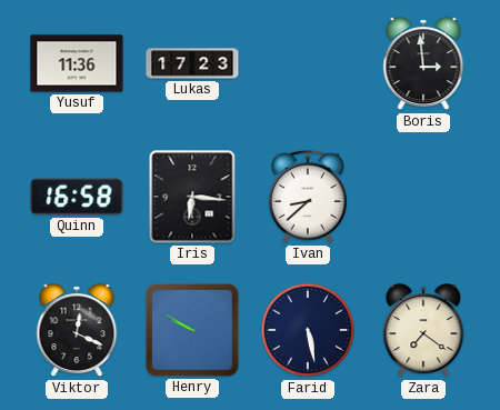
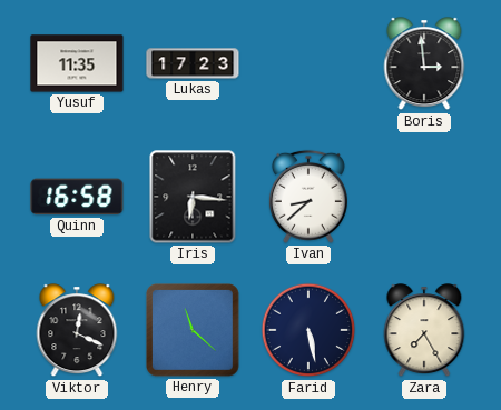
Yusuf: 11:36 -> 11:35 (77, 63)
Henry: 9:50 -> 11:22 (194, 331)
Zara: 7:21 -> 7:25 (424, 331)
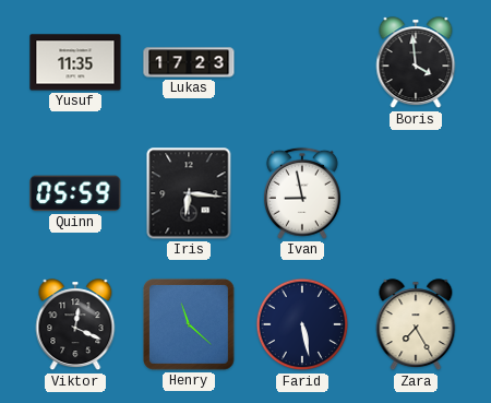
Boris: 2:59 -> 3:59 (416, 63)
Quinn: 16:58 -> 05:59 (75, 193)
Ivan: 8:38 -> 8:58 (302, 193)
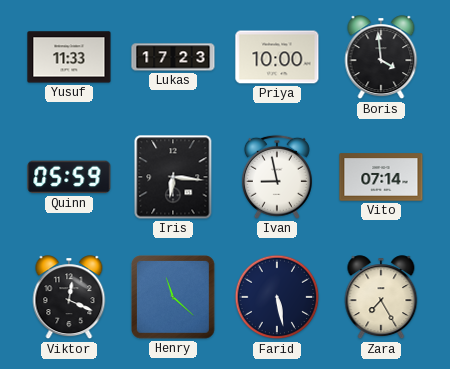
Yusuf: 11:35 -> 11:33 (69, 57)
Priya: none -> 10:00 (277, 57)
Vito: none -> 07:14 (381, 177)
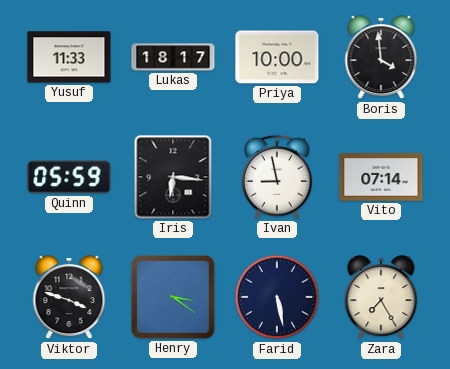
Lukas: 17:23 -> 18:17 (173, 57)
Viktor: 12:19 -> 3:48 (69, 298)
Henry: 11:22 -> 3:21 (174, 298)
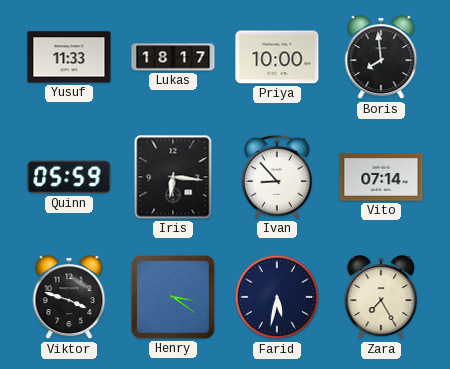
Boris: 3:59 -> 7:59 (381, 58)
Ivan: 8:58 -> 8:53 (277, 177)
Farid: 5:28 -> 5:32 (277, 297)
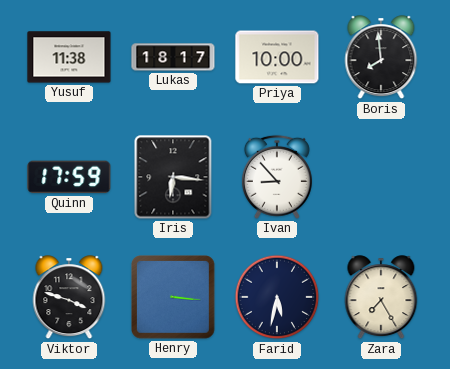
Yusuf: 11:33 -> 11:38 (69, 57)
Quinn: 05:59 -> 17:59 (69, 177)
Vito: 07:14 -> none (381, 177)
Henry: 3:21 -> 3:16 (174, 298)
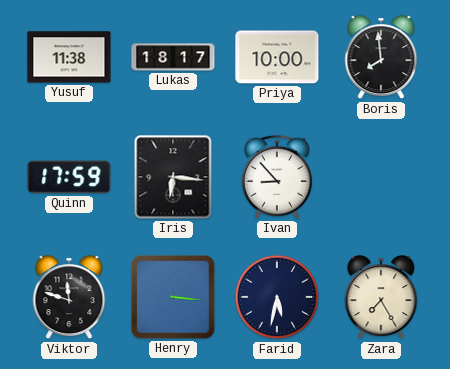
Viktor: 3:48 -> 11:48 (69, 298)
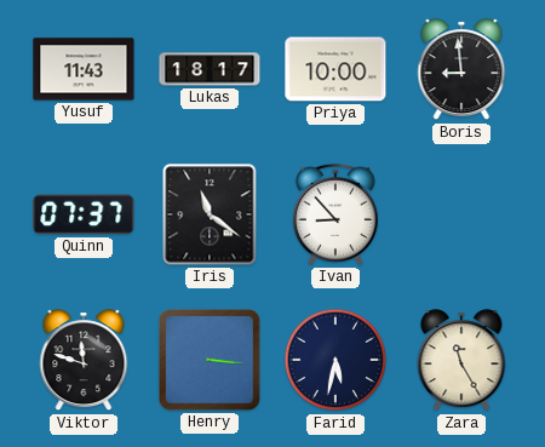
Yusuf: 11:38 -> 11:43 (84, 69)
Boris: 7:59 -> 8:59 (461, 70)
Quinn: 17:59 -> 07:37 (84, 214)
Iris: 6:16 -> 11:21 (210, 214)
Zara: 7:25 -> 11:25 (461, 361)
